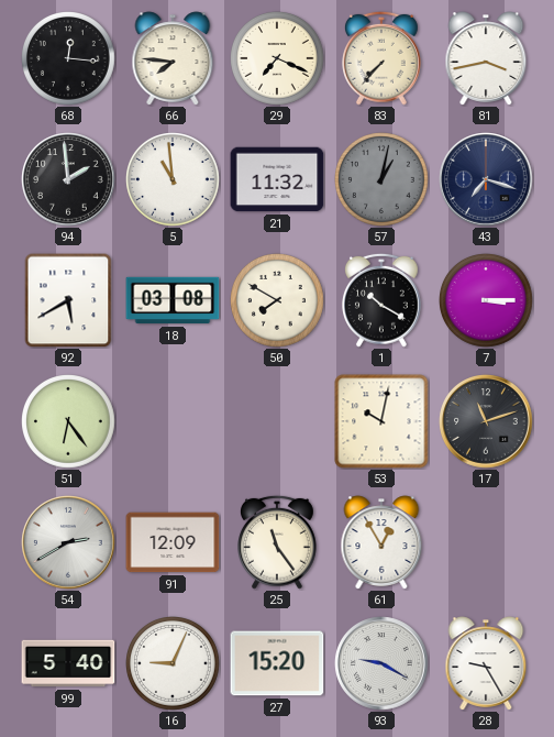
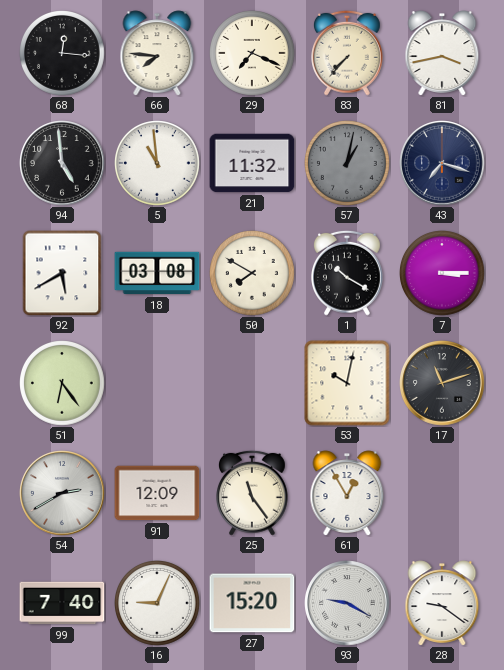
94: 1:59 -> 4:59 (62, 163)
99: 5:40 -> 7:40 (62, 603)
28: 9:25 -> 9:21 (442, 603)
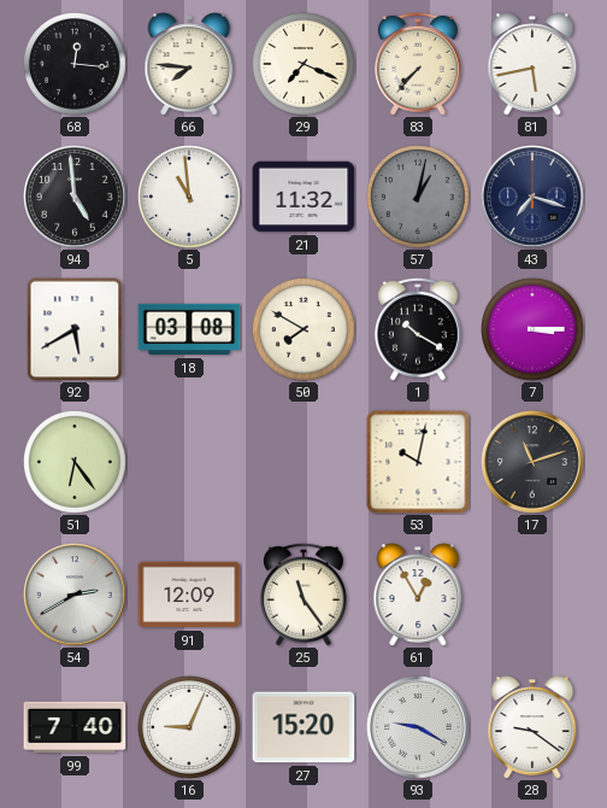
81: 3:43 -> 5:43 (532, 64)
